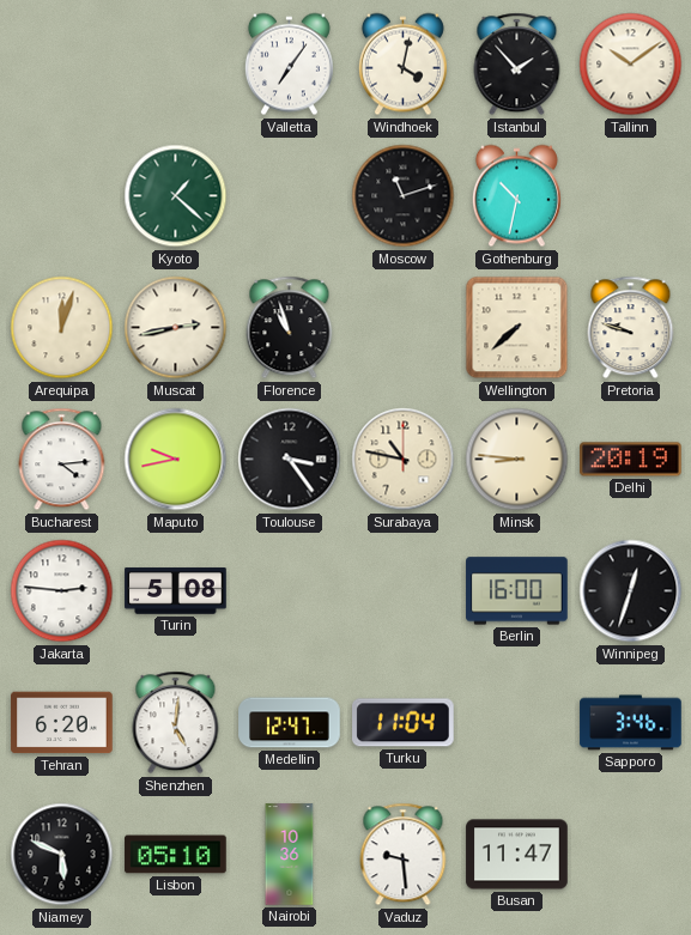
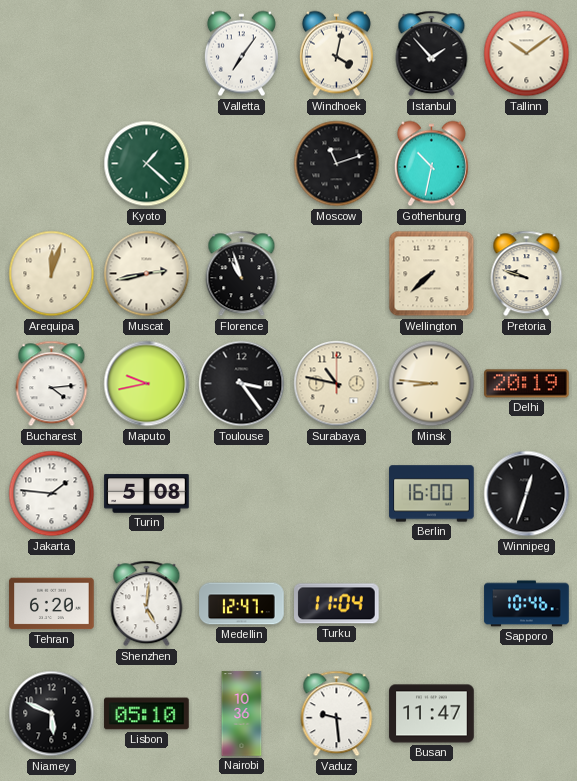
Jakarta: 2:46 -> 1:46 (52, 494)
Sapporo: 3:46 -> 10:46 (527, 604)
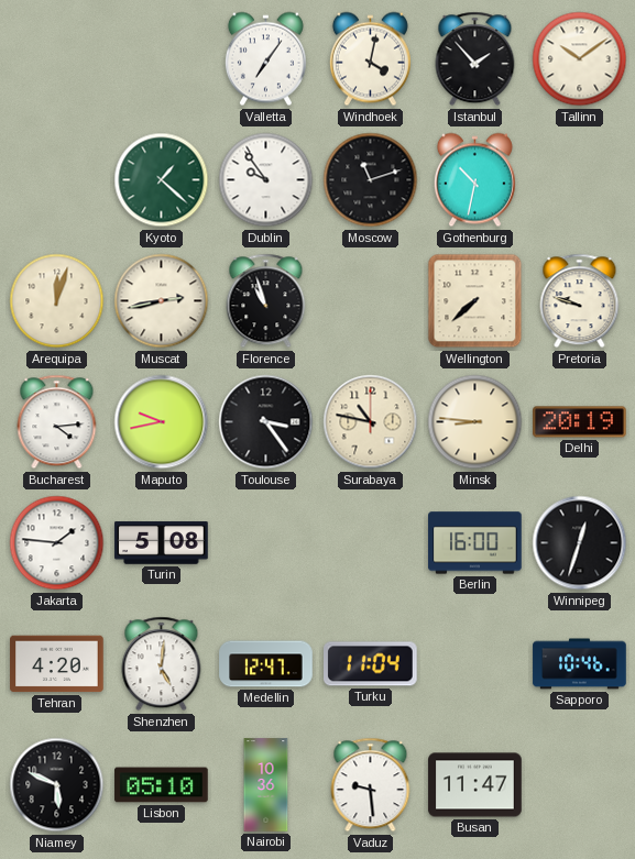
Dublin: none -> 9:54 (266, 180)
Tehran: 6:20 -> 4:20 (57, 664)
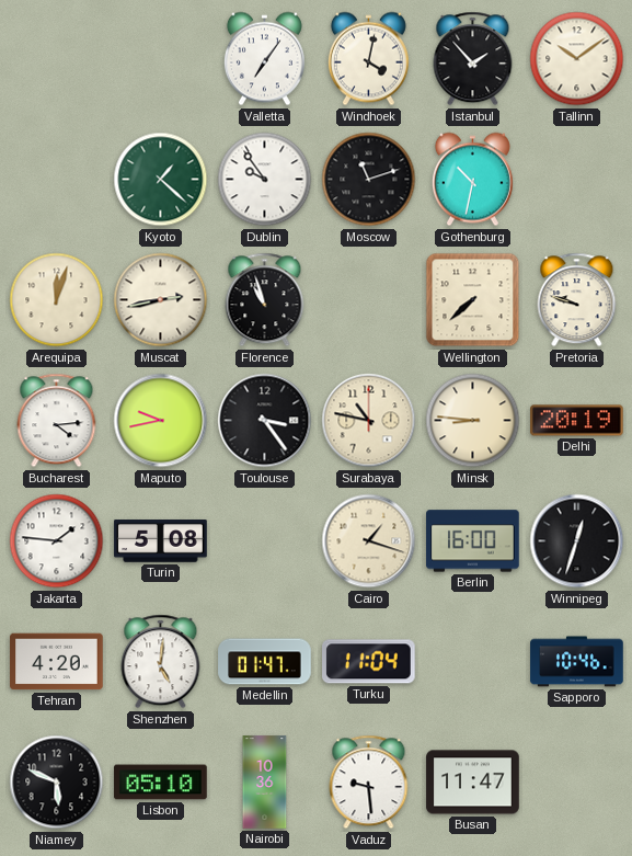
Cairo: none -> 1:18 (369, 541)
Medellin: 12:47 -> 01:47 (265, 662)
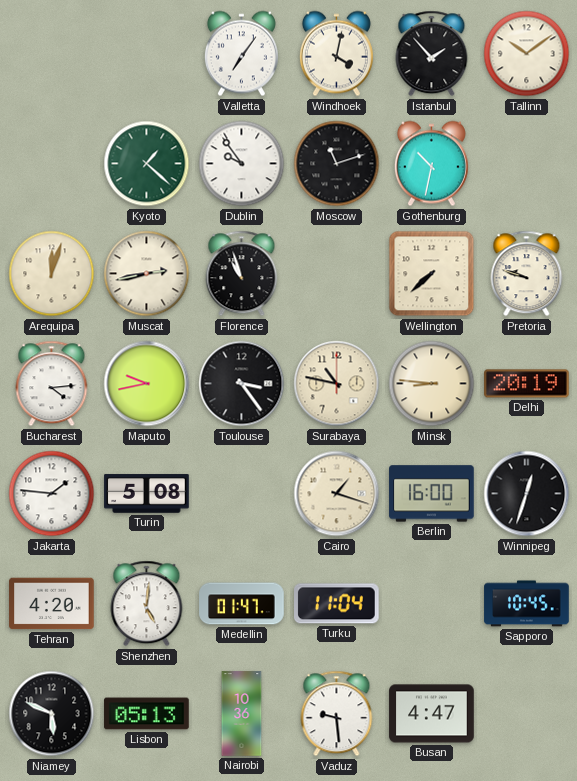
Sapporo: 10:46 -> 10:45 (527, 604)
Lisbon: 05:10 -> 05:13 (147, 714)
Busan: 11:47 -> 4:47 (432, 714)
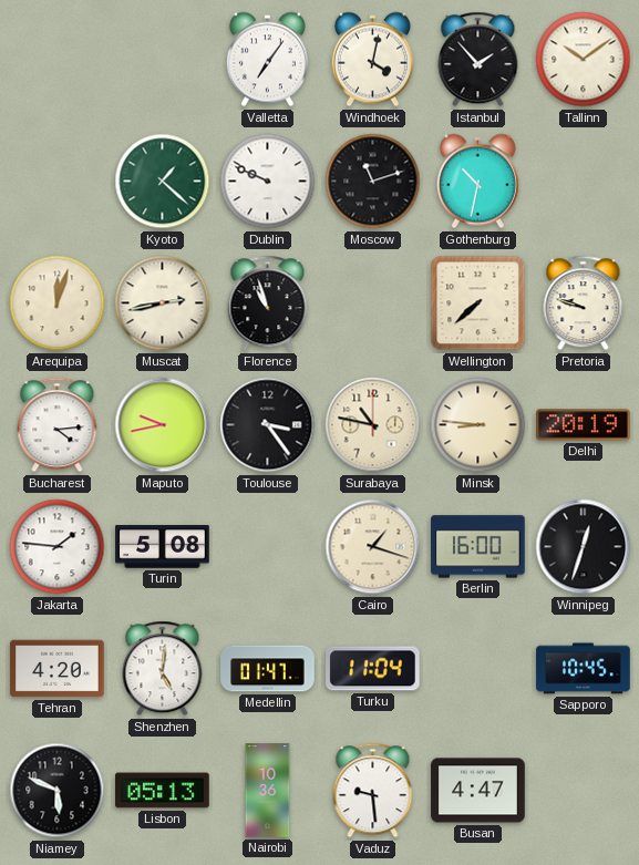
Dublin: 9:54 -> 9:49 (268, 182)
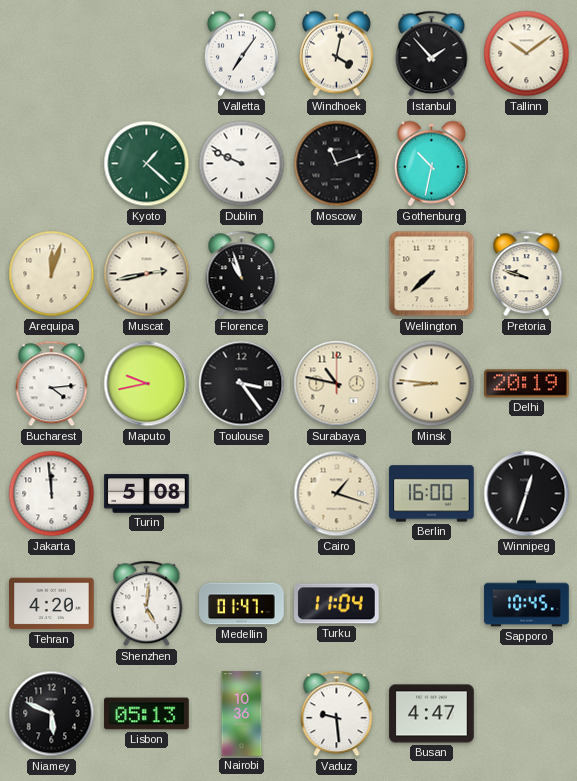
Jakarta: 1:46 -> 11:59 (52, 494)
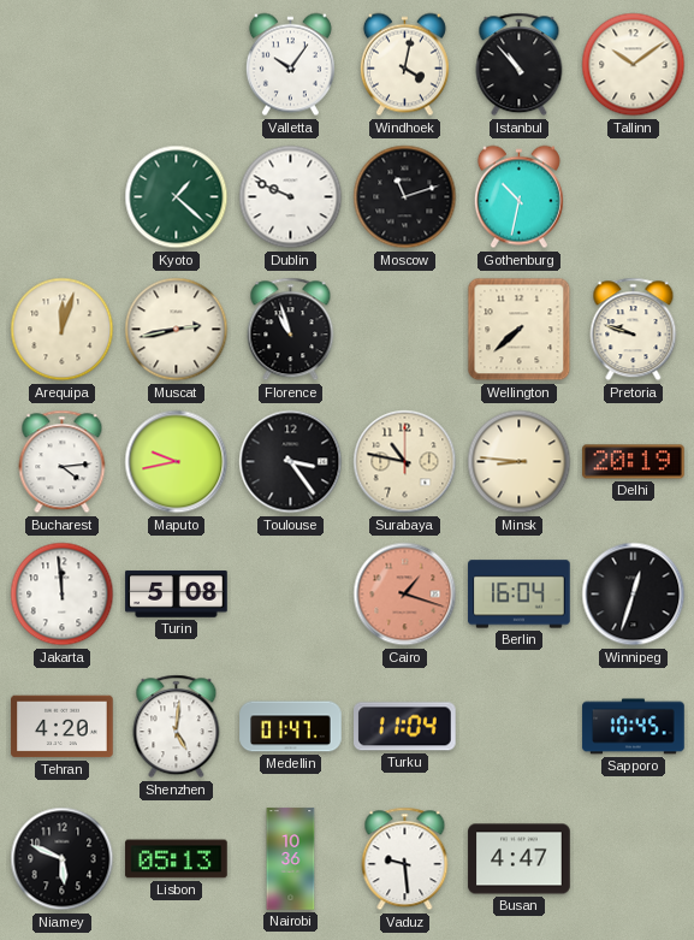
Valletta: 7:06 -> 10:06 (290, 65)
Istanbul: 1:53 -> 10:53 (520, 65)
Cairo dial: cream -> salmon (405, 595)
Berlin: 16:00 -> 16:04 (520, 595)
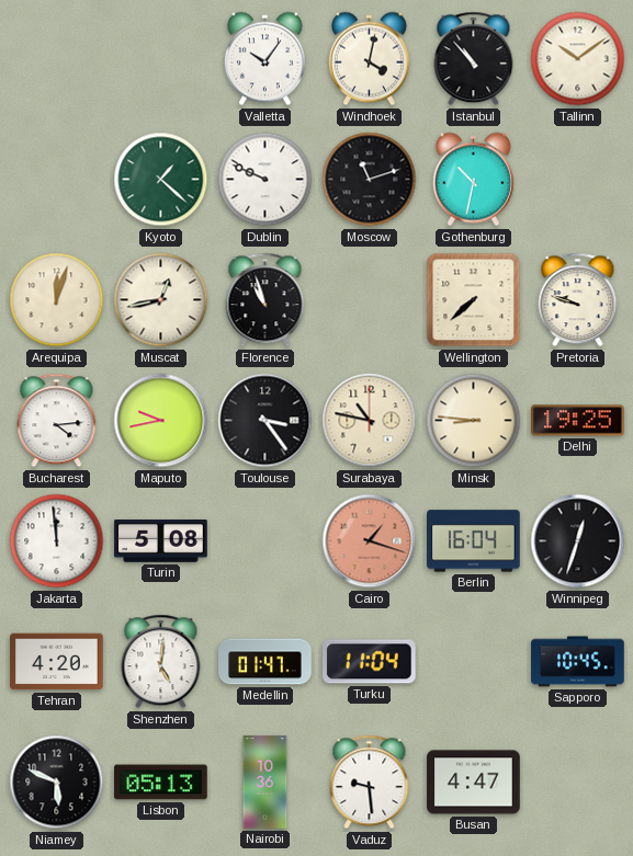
Muscat: 2:43 -> 12:43 (161, 300)
Delhi: 20:19 -> 19:25 (578, 421)
